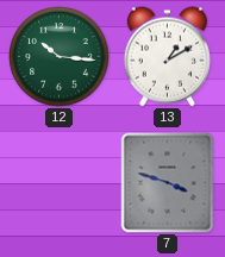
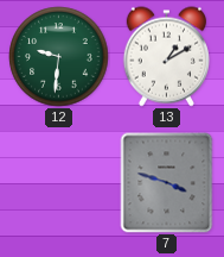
12: 10:16 -> 9:31 (59, 57)
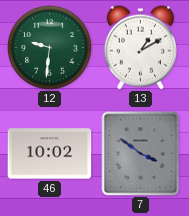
46: none -> 10:02 (50, 154)
7: 3:48 -> 3:51 (141, 154)
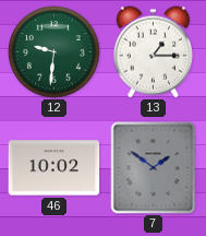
13: 1:10 -> 1:15 (153, 52)
7: 3:51 -> 1:51 (154, 168)
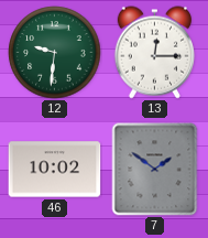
13: 1:15 -> 12:15 (154, 53)
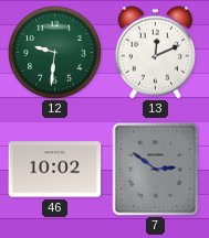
13: 12:15 -> 12:11 (155, 53)
7: 1:51 -> 2:51 (156, 170)
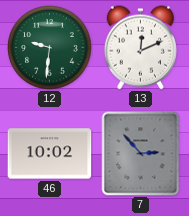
7: 2:51 -> 2:53 (141, 154)
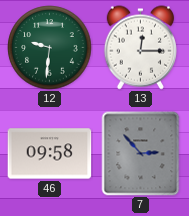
13: 12:11 -> 12:15 (140, 48)
46: 10:02 -> 09:58 (50, 154)
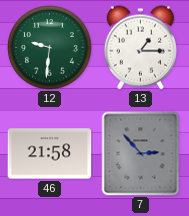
13: 12:15 -> 1:15 (140, 48)
46: 09:58 -> 21:58 (50, 154)
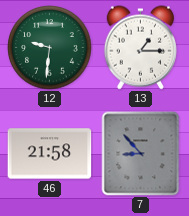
7: 2:53 -> 8:53 (141, 154)
